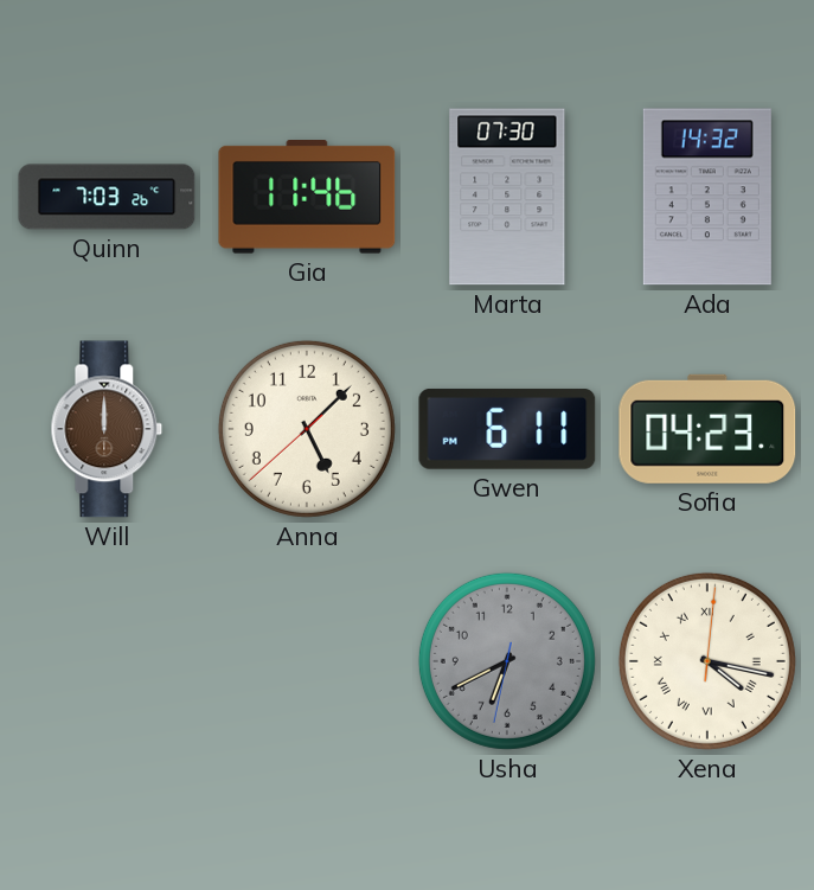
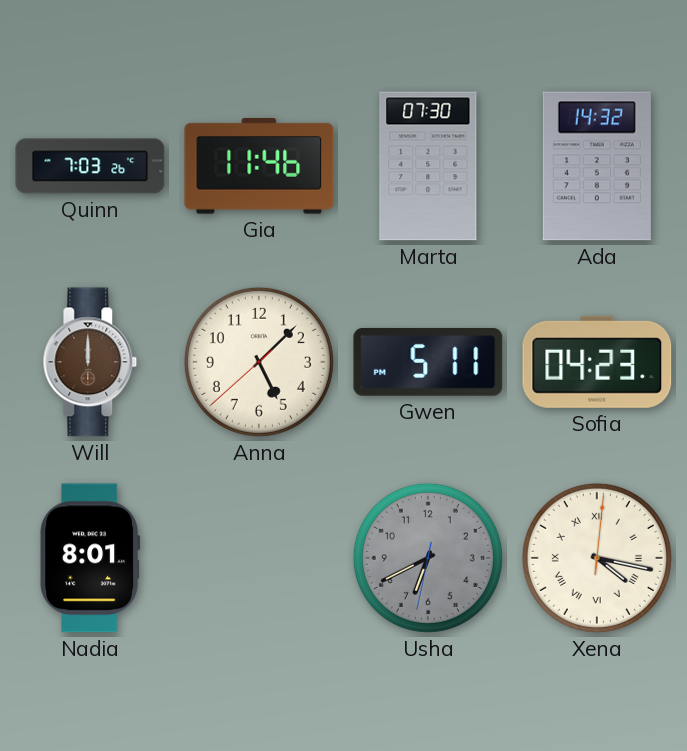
Gwen: 6:11 -> 5:11 (428, 362)
Nadia: none -> 8:01 (90, 558)
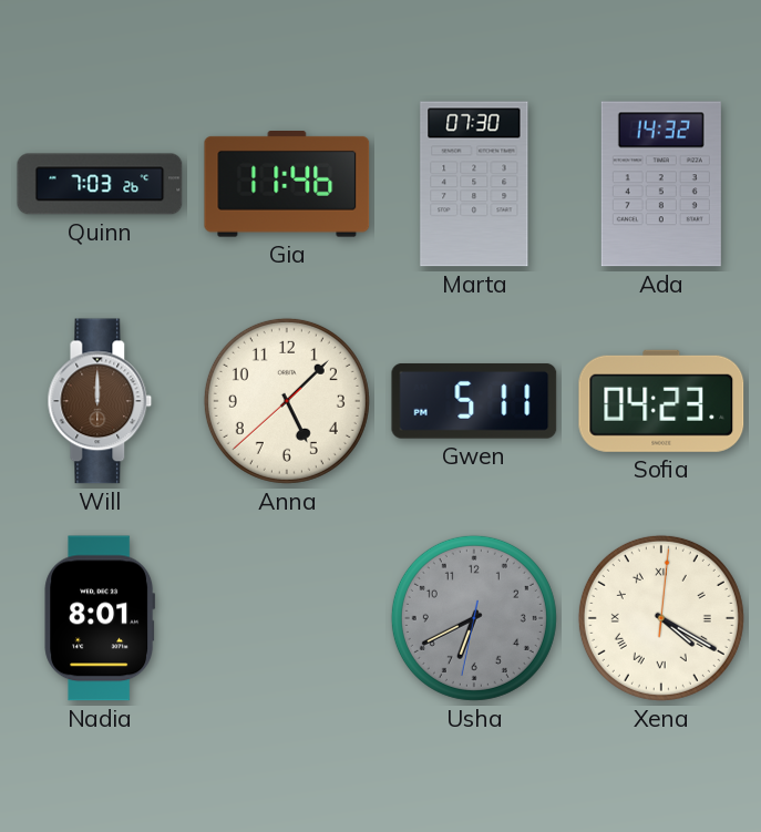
Xena: 4:17 -> 4:20 (661, 618)
